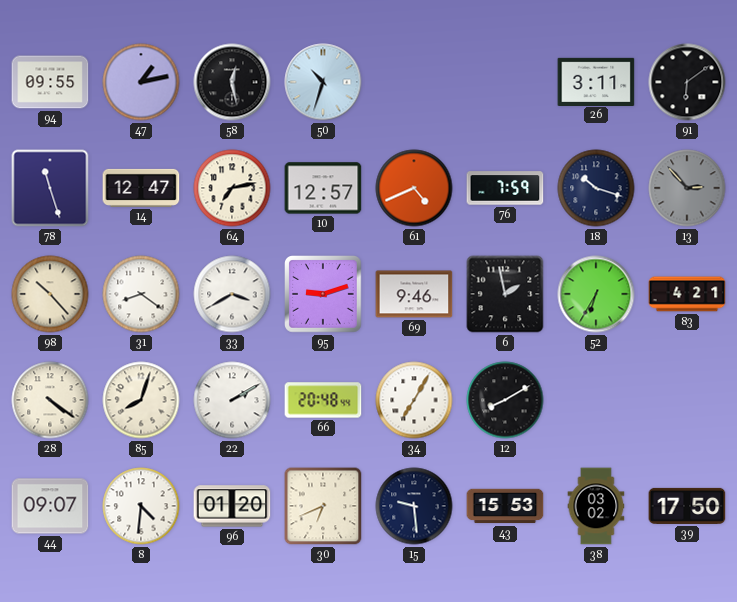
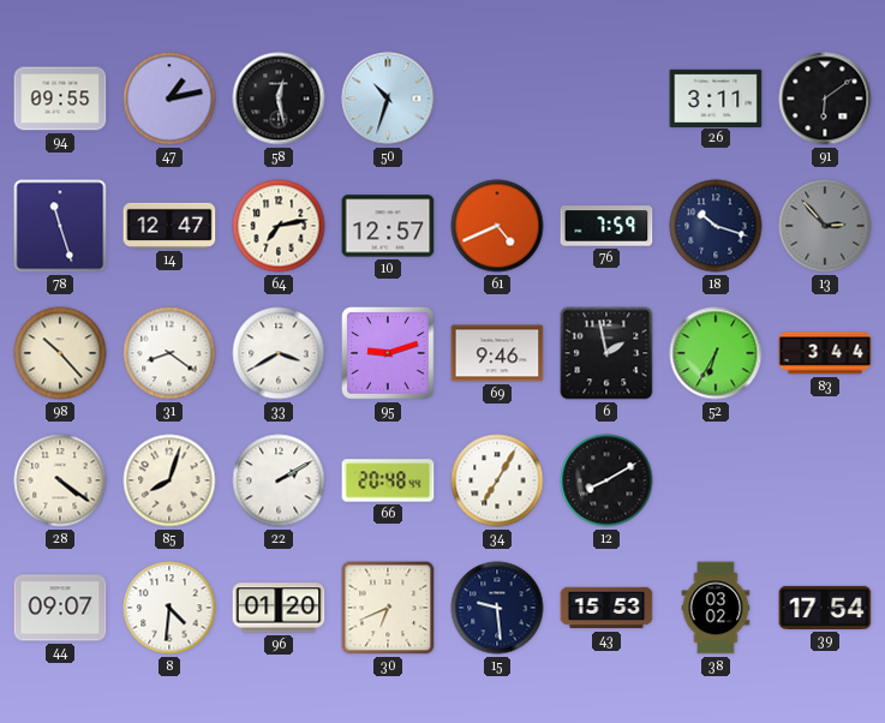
83: 4:21 -> 3:44 (825, 353)
39: 17:50 -> 17:54 (825, 608)
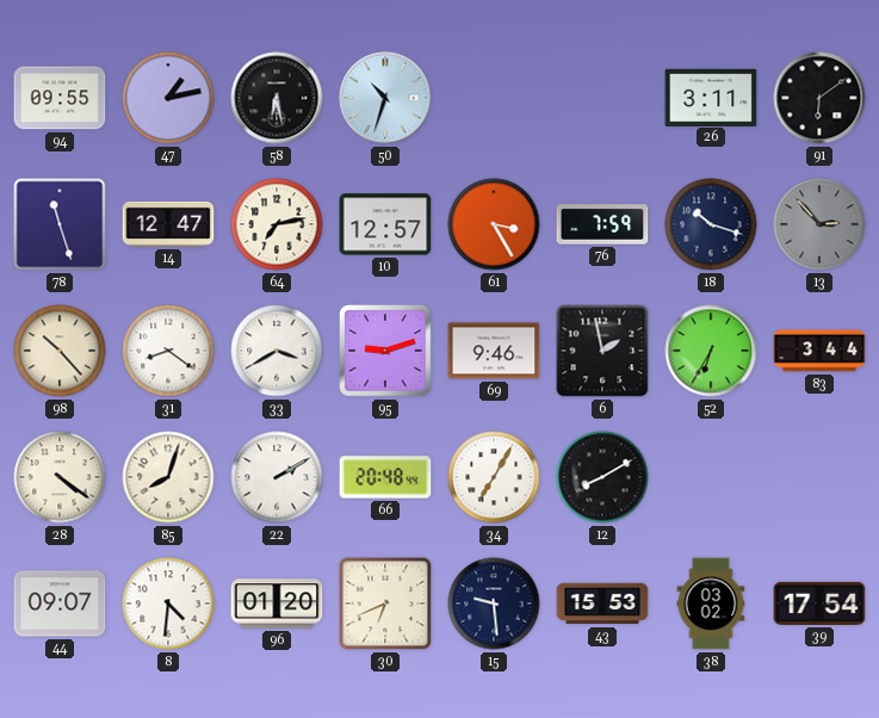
58: 12:28 -> 6:28 (277, 98)
61: 4:41 -> 3:25 (494, 224)
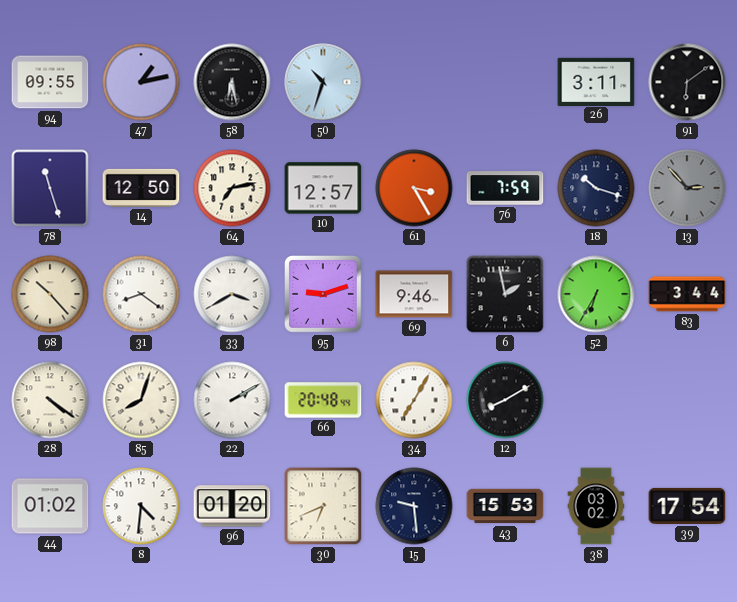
14: 12:47 -> 12:50 (141, 188)
44: 09:07 -> 01:02 (50, 506)
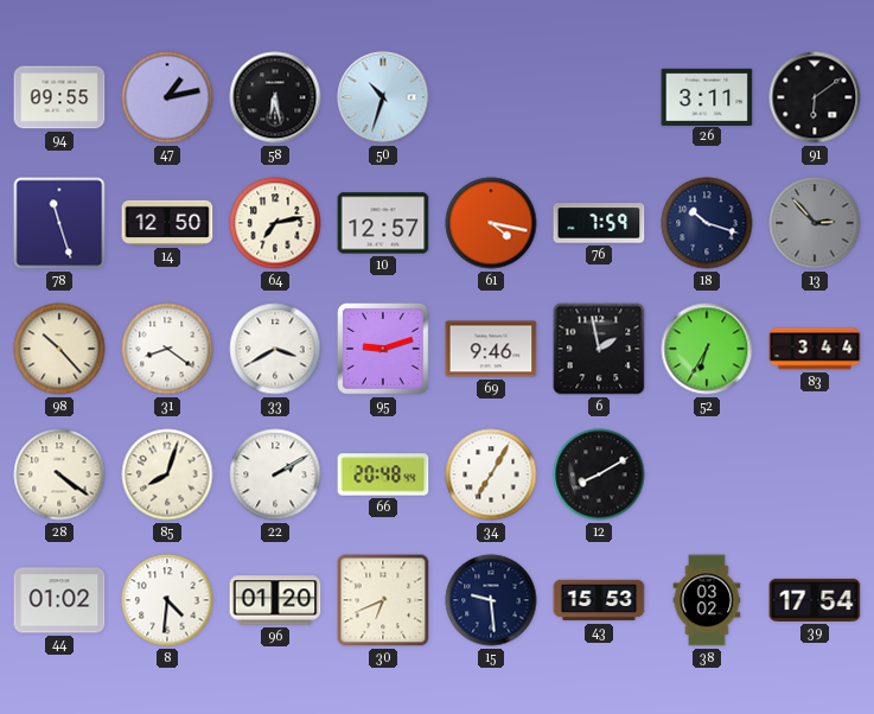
61: 3:25 -> 4:17 (491, 223)
